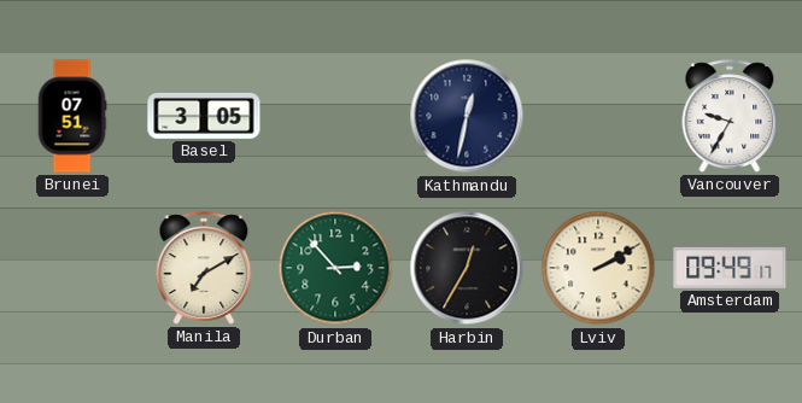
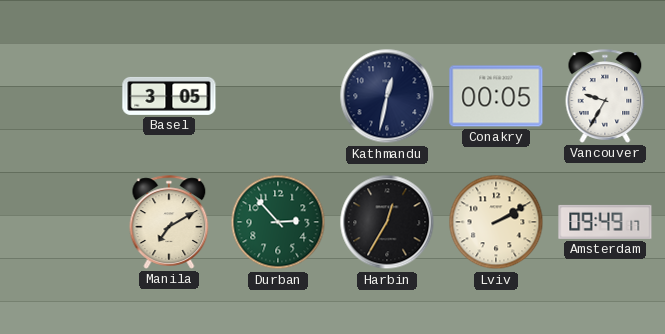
Brunei: 07:51 -> none (72, 116)
Conakry: none -> 00:05 (496, 96)
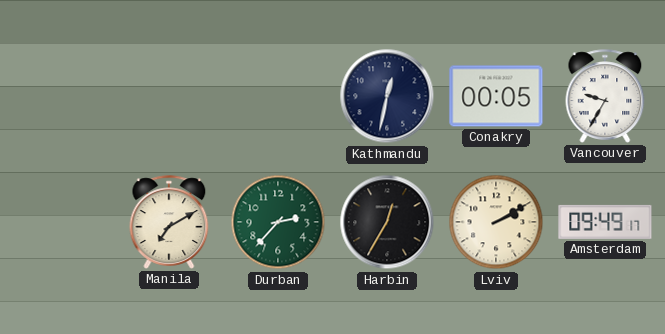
Basel: 3:05 -> none (169, 96)
Durban: 2:53 -> 2:37 (278, 222)
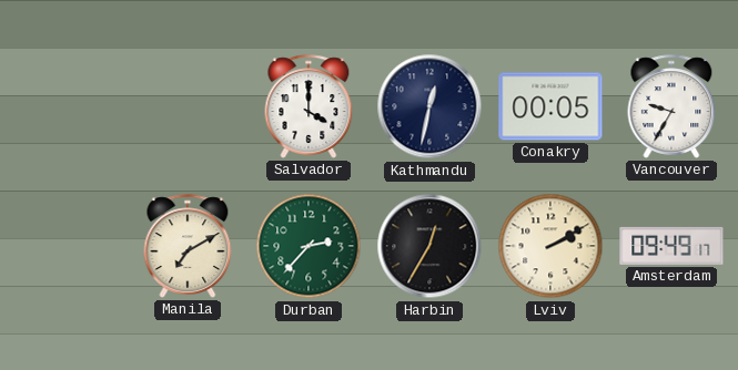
Salvador: none -> 4:00 (309, 106)
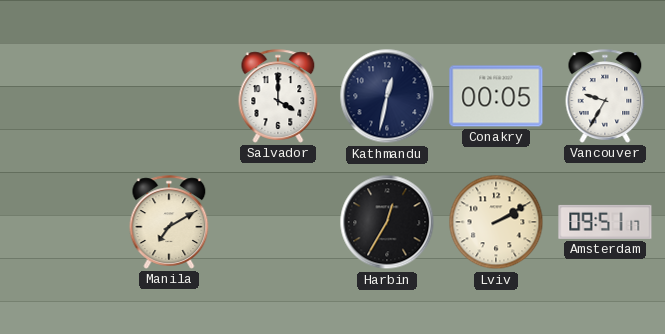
Durban: 2:37 -> none (309, 246)
Amsterdam: 09:49 -> 09:51 (605, 222)
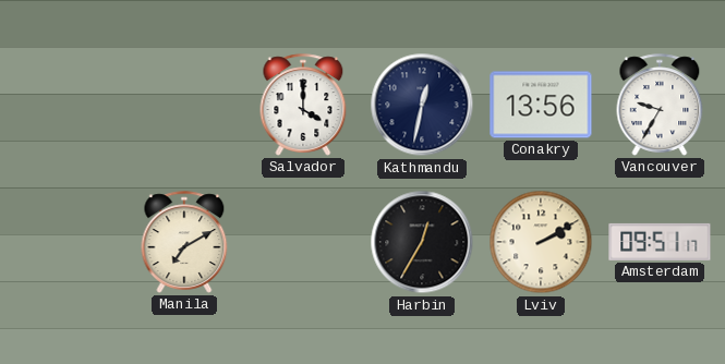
Conakry: 00:05 -> 13:56 (541, 105)
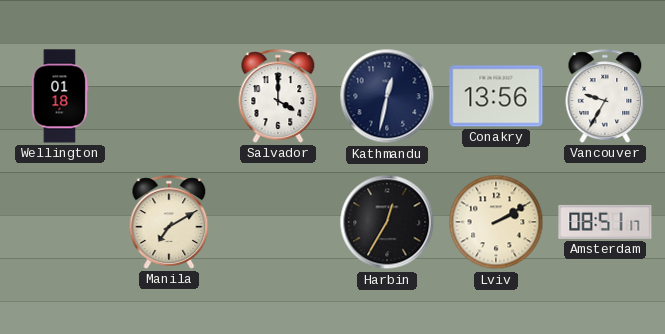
Wellington: none -> 01:18 (60, 96)
Amsterdam: 09:51 -> 08:51 (605, 222)
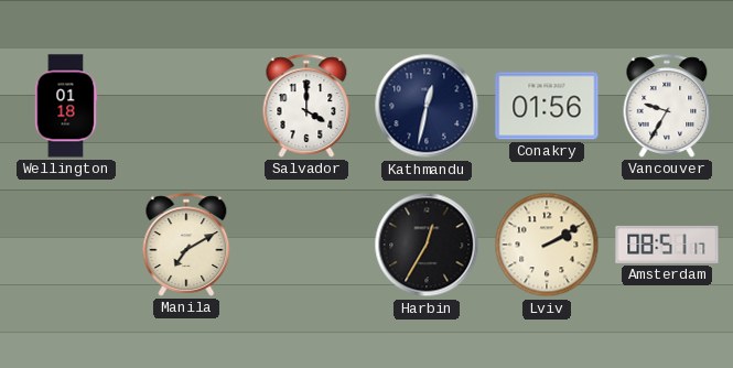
Conakry: 13:56 -> 01:56 (547, 106)
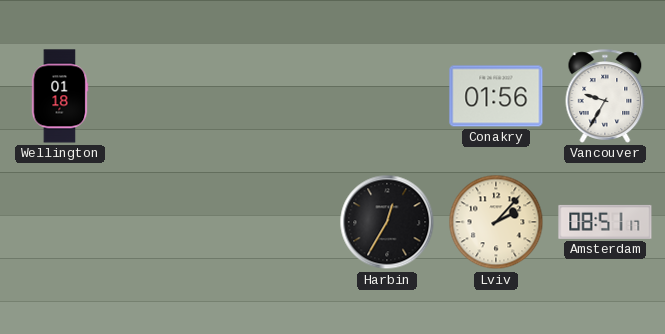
Salvador: 4:00 -> none (306, 106)
Kathmandu: 12:32 -> none (427, 106)
Manila: 7:10 -> none (186, 245)
Lviv: 2:10 -> 2:07 (496, 222)
